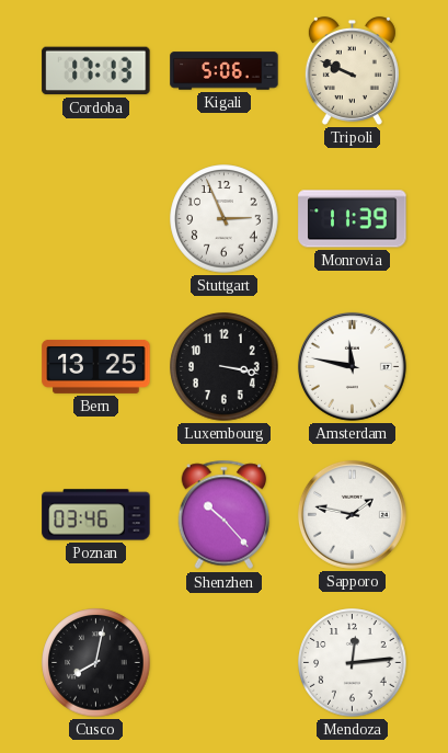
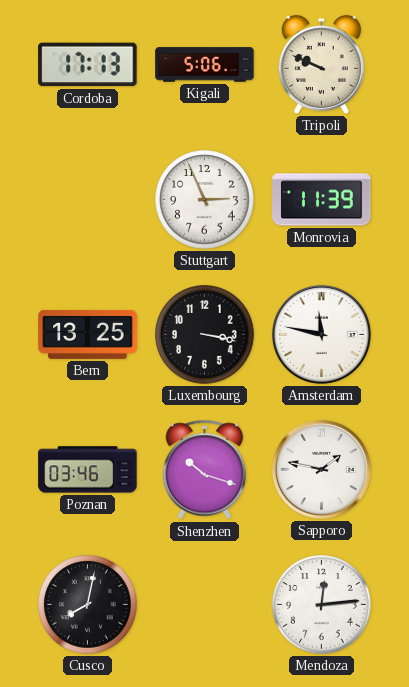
Shenzhen: 10:23 -> 10:18 (205, 470)
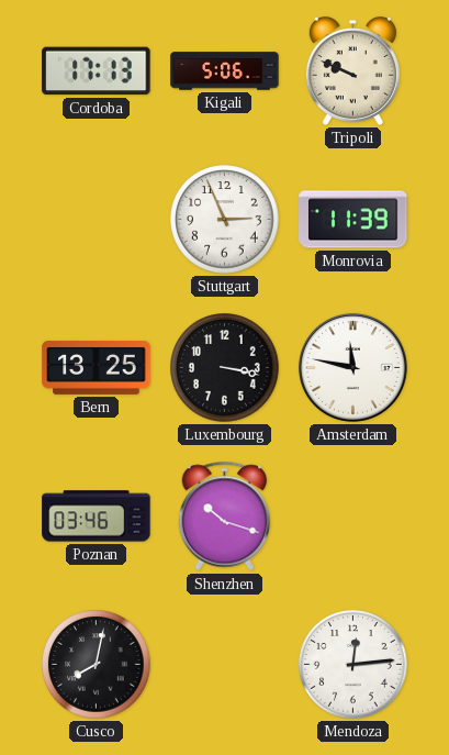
Sapporo: 1:47 -> none (321, 469)
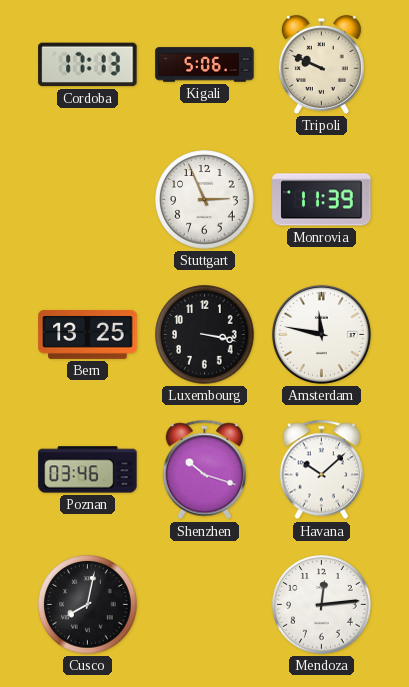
Havana: none -> 10:08 (322, 470)
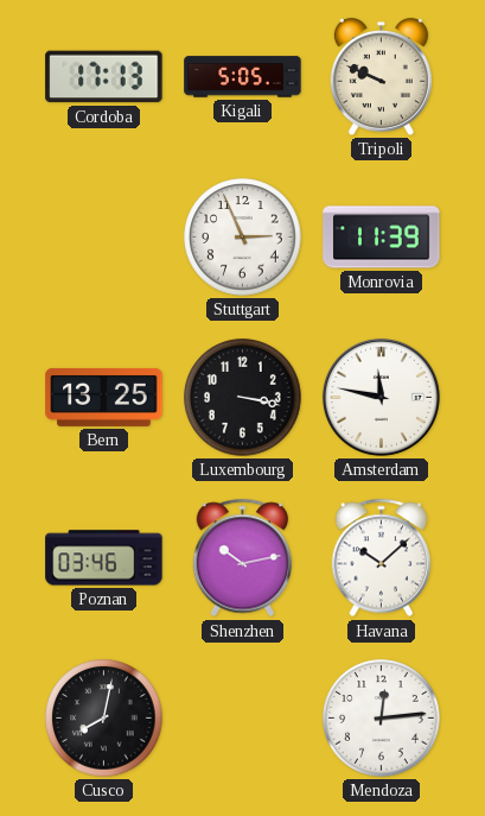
Kigali: 5:06 -> 5:05 (243, 77)
Shenzhen: 10:18 -> 10:13 (243, 558)
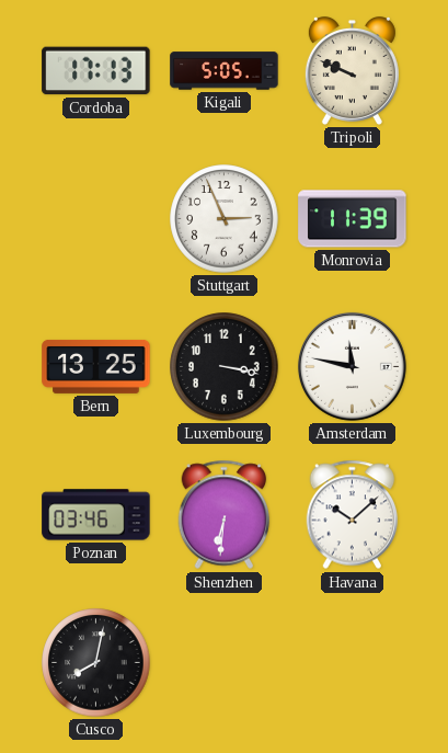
Shenzhen: 10:13 -> 6:31 (225, 515)
Mendoza: 12:14 -> none (382, 719)
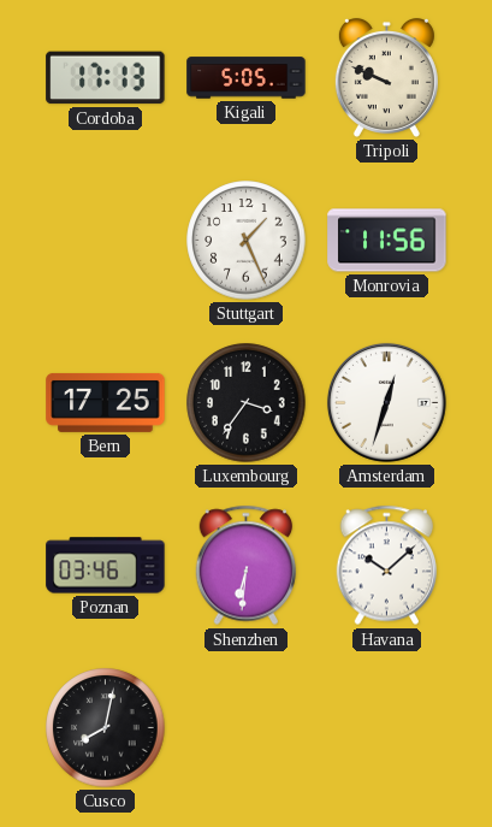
Stuttgart: 2:56 -> 1:26 (247, 241)
Monrovia: 11:39 -> 11:56 (387, 241)
Bern: 13:25 -> 17:25 (106, 402)
Luxembourg: 3:17 -> 3:36 (247, 403)
Amsterdam: 11:47 -> 12:33 (386, 402)
